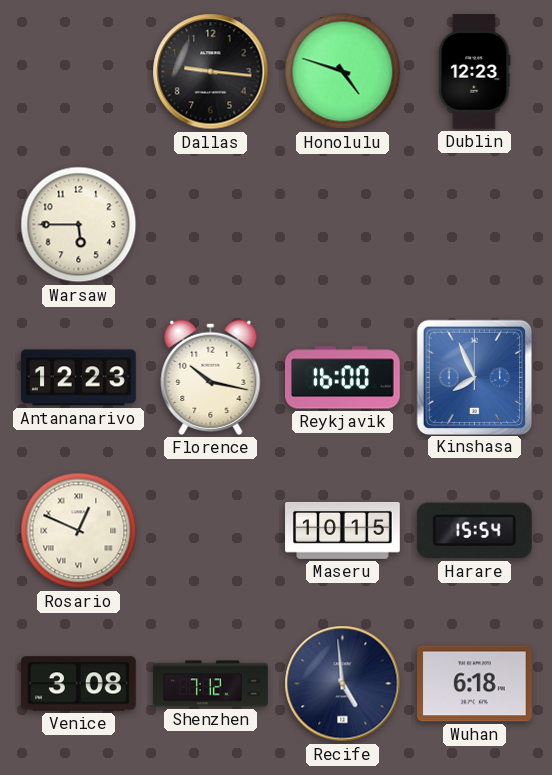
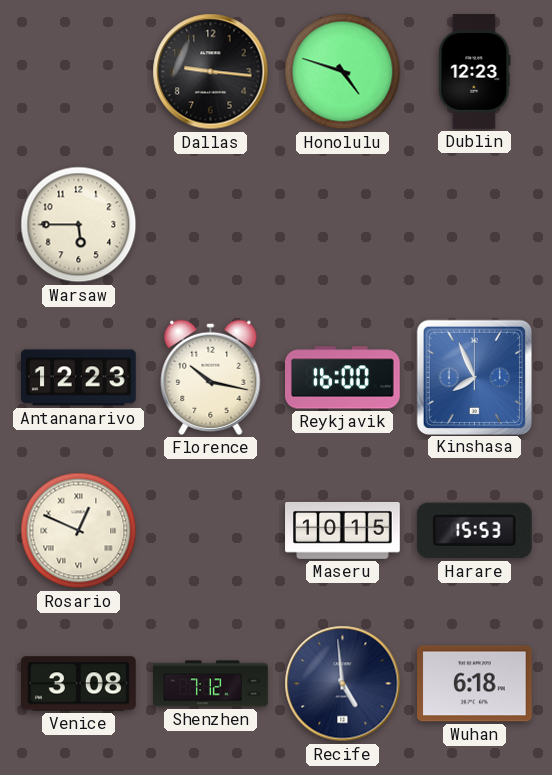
Harare: 15:54 -> 15:53 (474, 531)
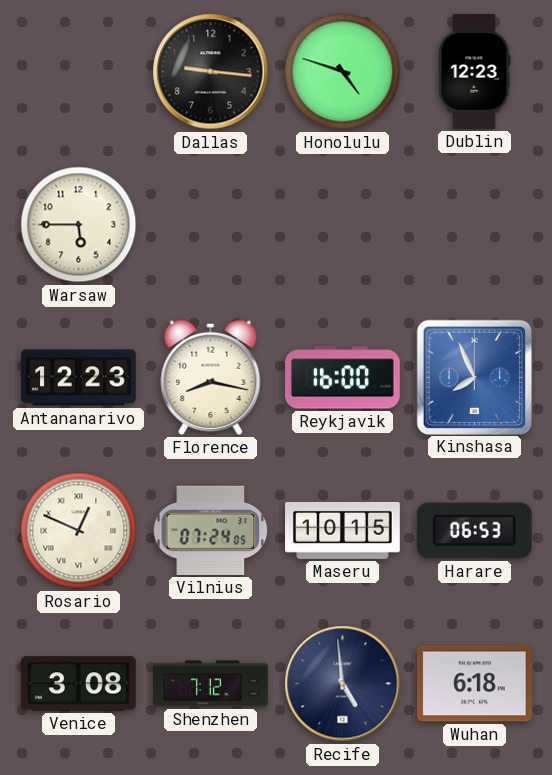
Florence: 10:17 -> 8:17 (211, 377)
Vilnius: none -> 07:24 (211, 530)
Harare: 15:53 -> 06:53 (474, 531)
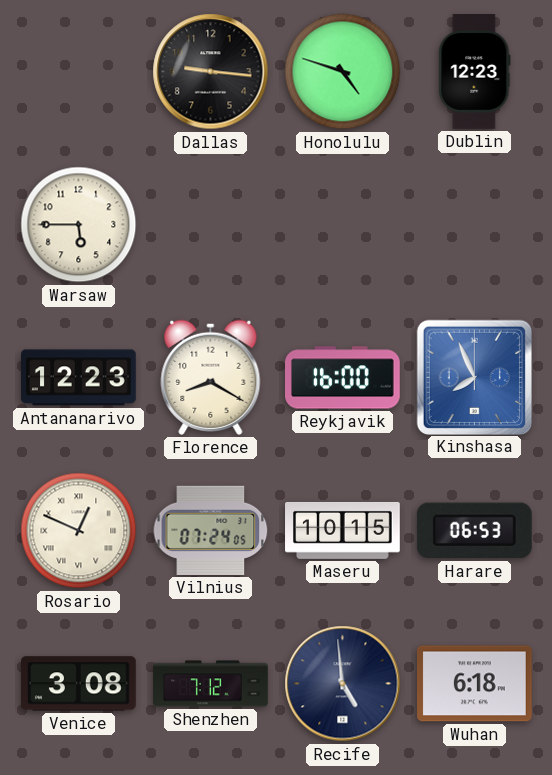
Florence: 8:17 -> 8:20 (211, 377)
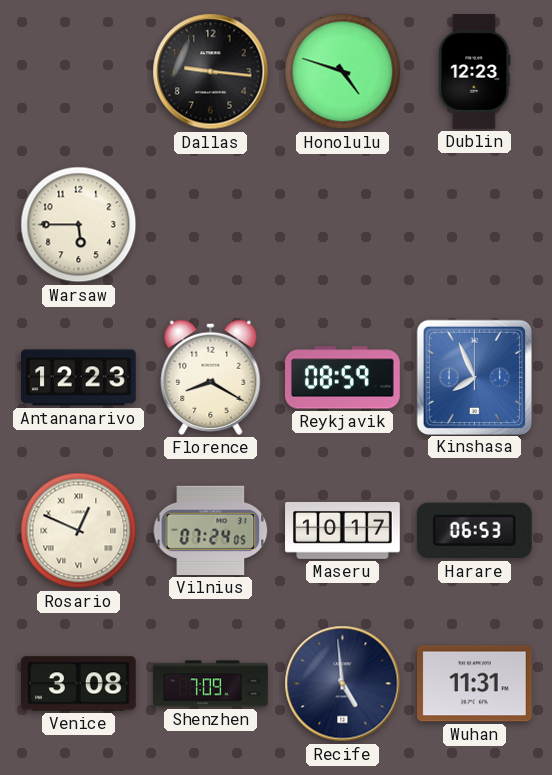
Reykjavik: 16:00 -> 08:59 (343, 378)
Maseru: 10:15 -> 10:17 (343, 530)
Shenzhen: 7:12 -> 7:09 (211, 684)
Wuhan: 6:18 -> 11:31 (475, 684)
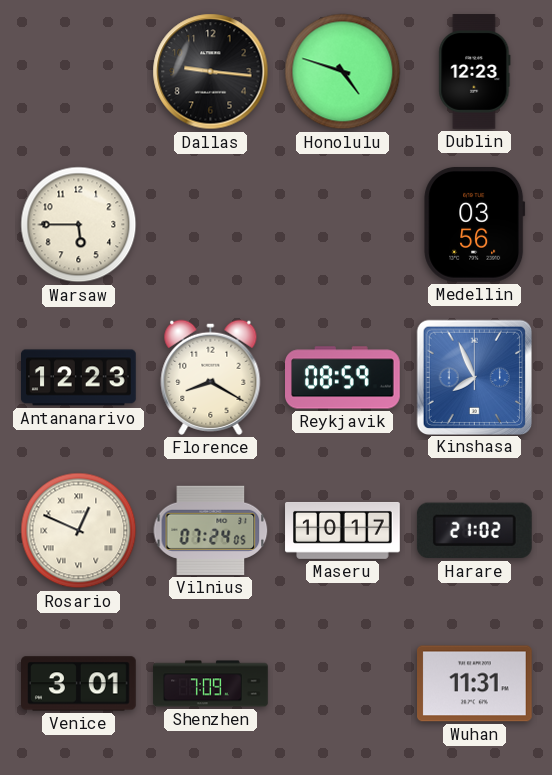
Medellin: none -> 03:56 (475, 224)
Harare: 06:53 -> 21:02 (474, 531)
Venice: 3:08 -> 3:01 (79, 684)
Recife: 4:59 -> none (343, 684)
